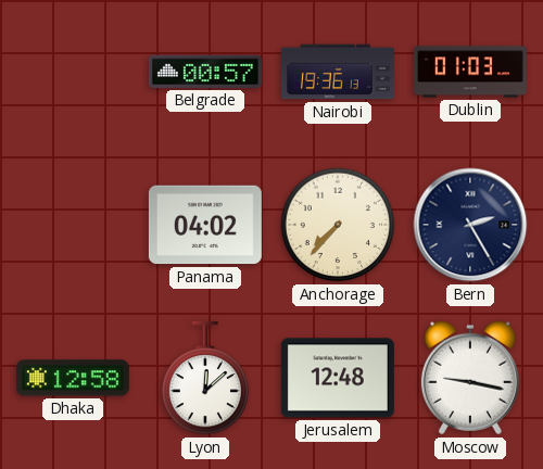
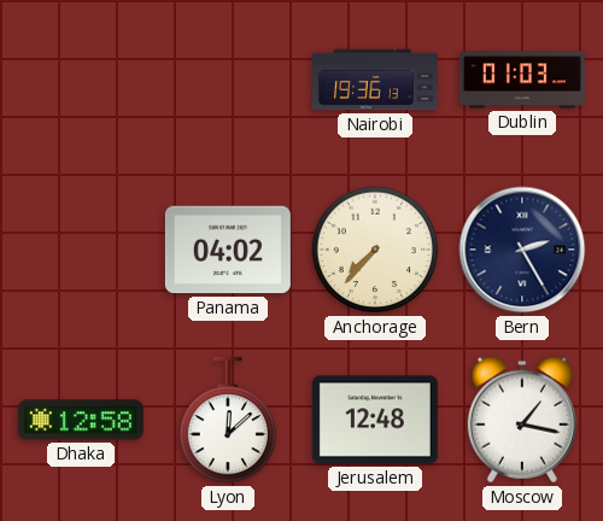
Belgrade: 00:57 -> none (205, 72)
Moscow: 9:17 -> 1:17 (522, 420)
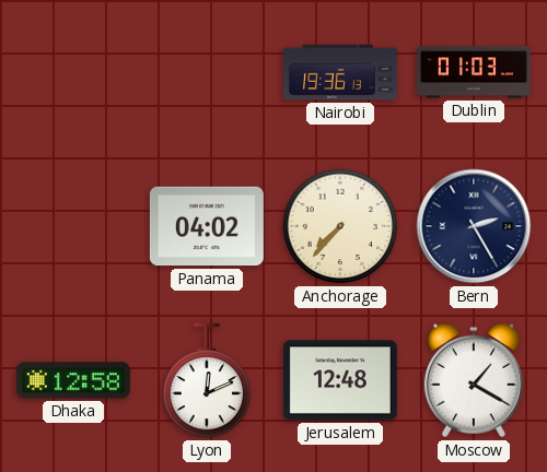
Lyon: 12:08 -> 12:11 (207, 380)
Moscow: 1:17 -> 1:20 (474, 380)
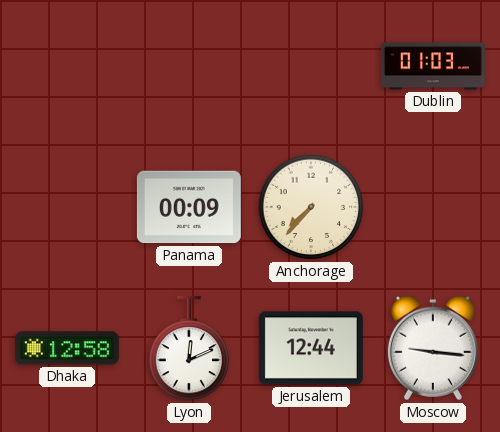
Nairobi: 19:36 -> none (340, 72)
Panama: 04:02 -> 00:09 (189, 207)
Bern: 2:25 -> none (474, 226)
Jerusalem: 12:48 -> 12:44 (311, 348)
Moscow: 1:20 -> 9:16 (433, 348)
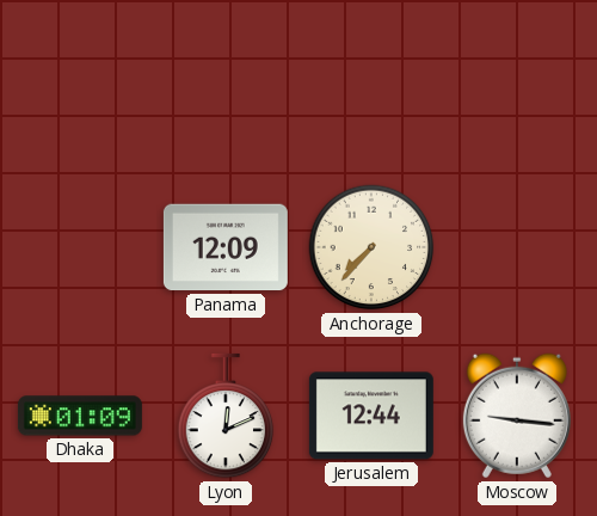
Dublin: 01:03 -> none (433, 66)
Panama: 00:09 -> 12:09 (226, 247)
Dhaka: 12:58 -> 01:09 (80, 416)
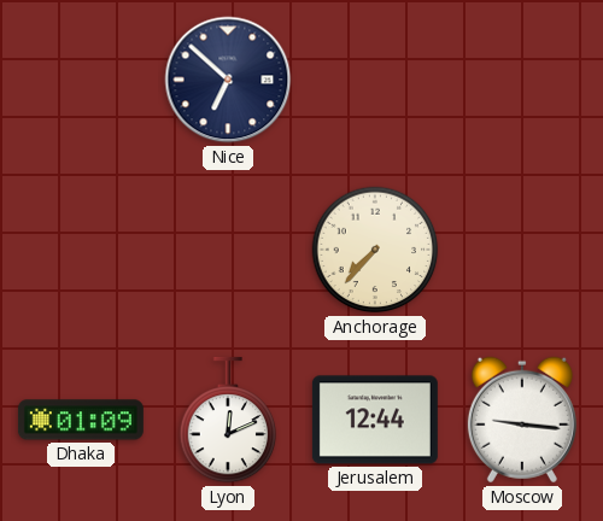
Nice: none -> 6:52 (228, 80)
Panama: 12:09 -> none (226, 247)
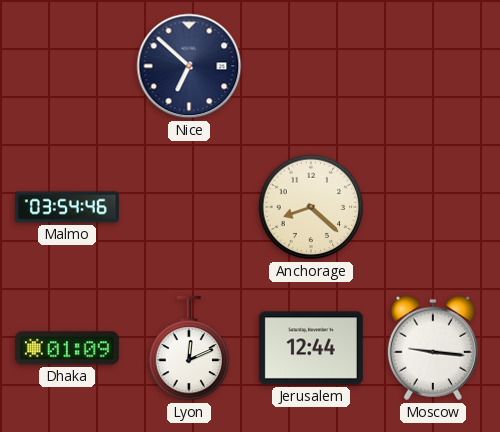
Malmo: none -> 03:54 (67, 207)
Anchorage: 7:37 -> 8:22 (311, 207)
